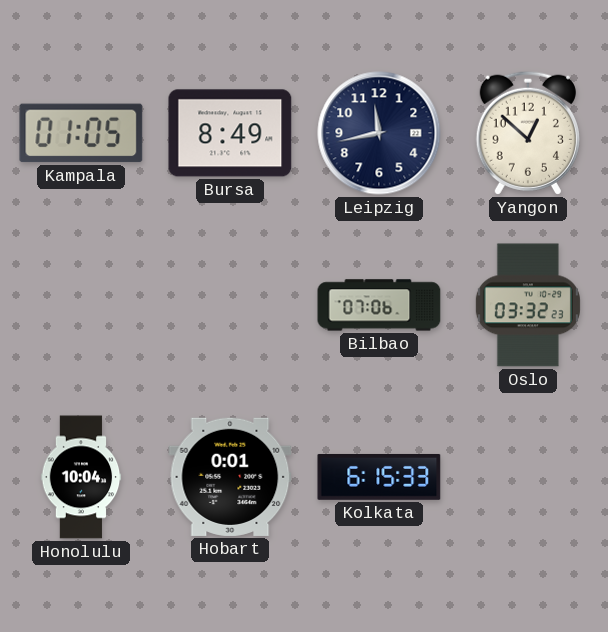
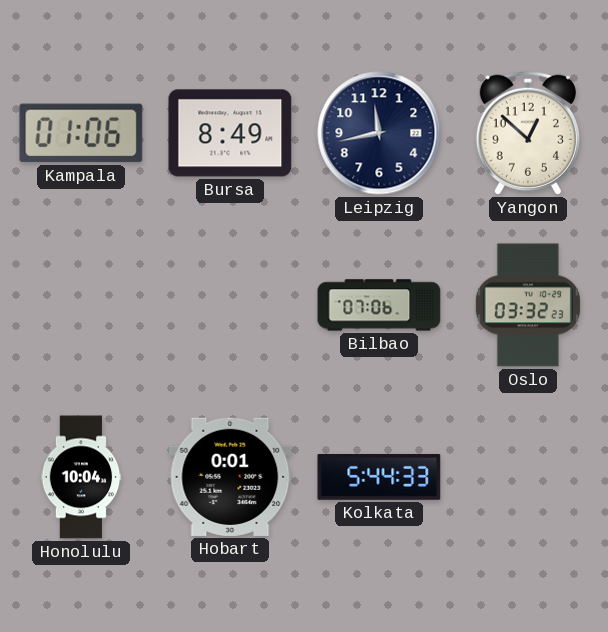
Kampala: 01:05 -> 01:06 (81, 133)
Kolkata: 6:15 -> 5:44 (379, 477)
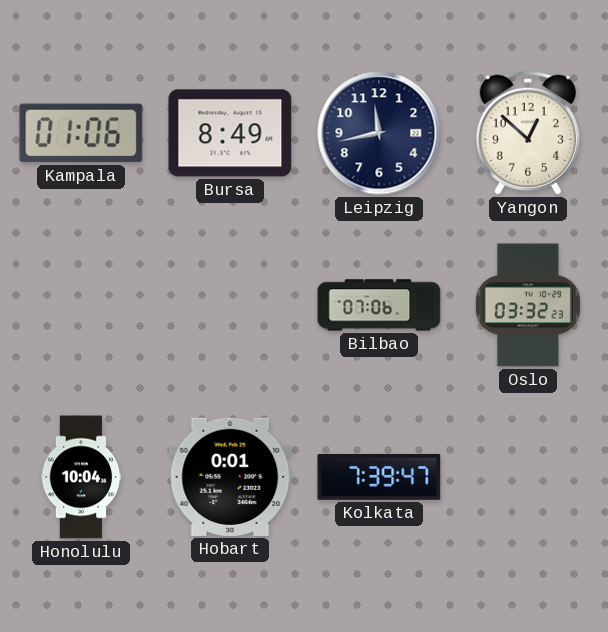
Kolkata: 5:44 -> 7:39 (379, 477)
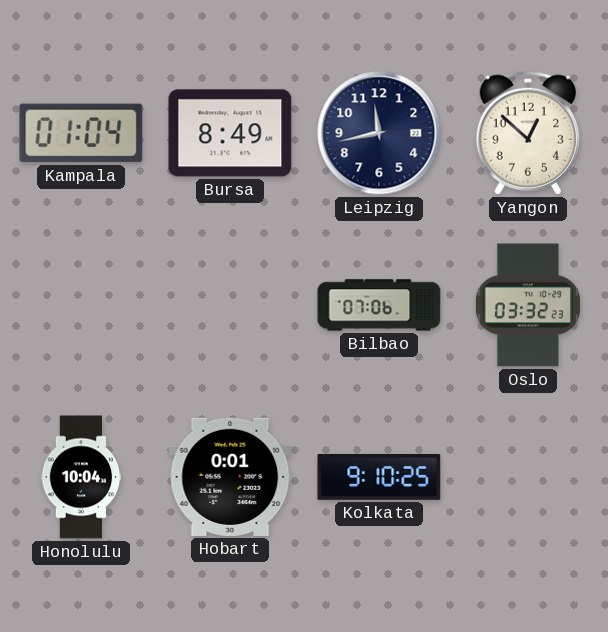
Kampala: 01:06 -> 01:04 (81, 133)
Kolkata: 7:39 -> 9:10 (379, 477)
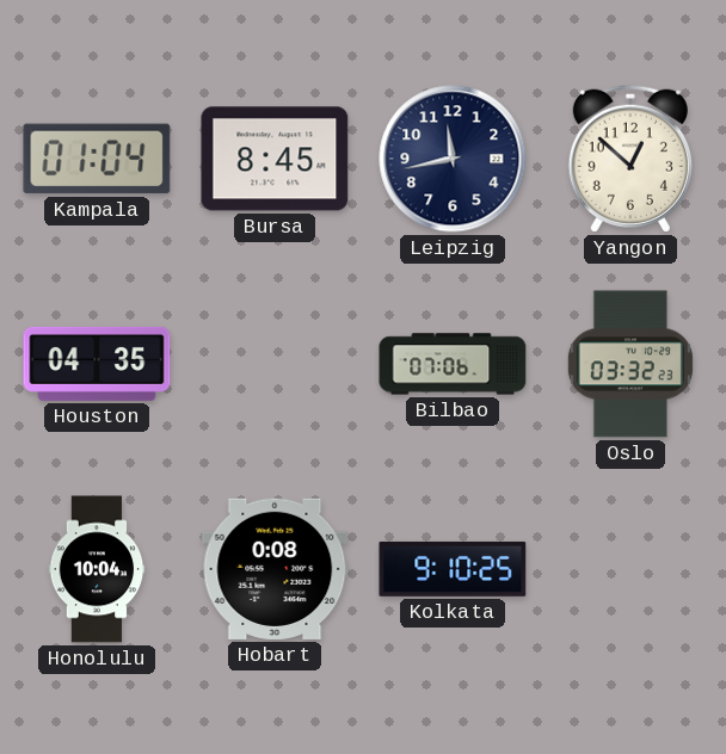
Bursa: 8:49 -> 8:45 (275, 159)
Houston: none -> 04:35 (97, 364)
Hobart: 0:01 -> 0:08 (275, 569)
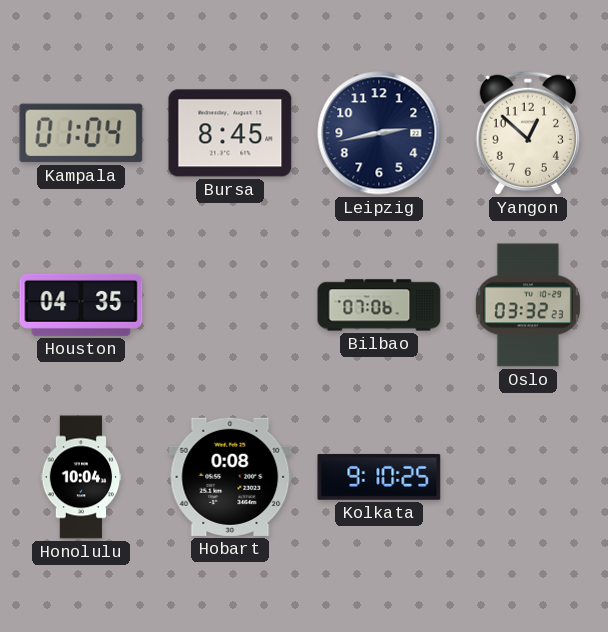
Leipzig: 11:43 -> 2:43 (379, 133)
